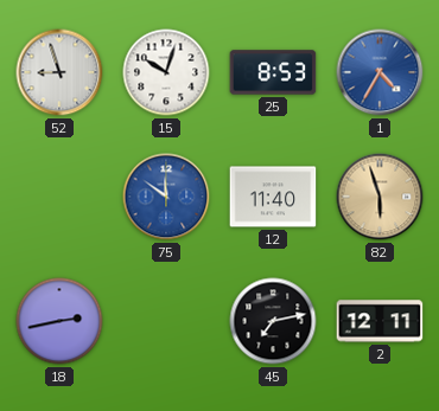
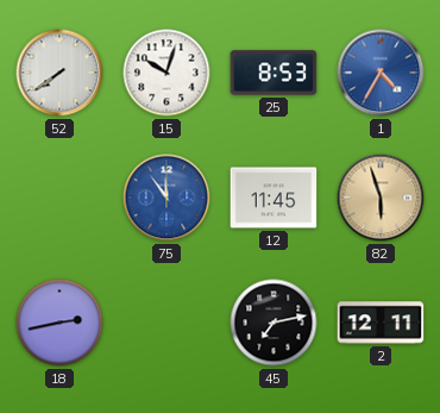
52: 8:57 -> 7:39 (59, 73)
75: 11:51 -> 11:54 (166, 198)
12: 11:40 -> 11:45 (274, 198)
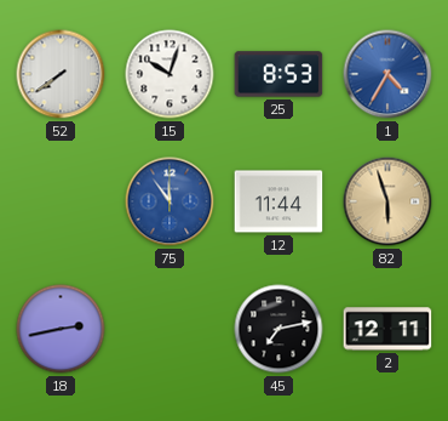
12: 11:45 -> 11:44 (278, 201)
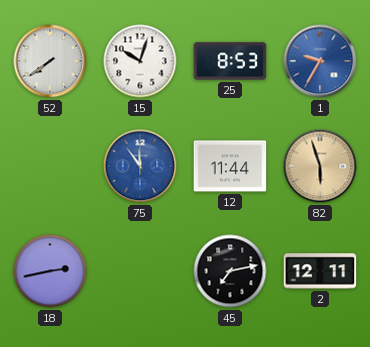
1: 4:35 -> 9:35 (320, 61)
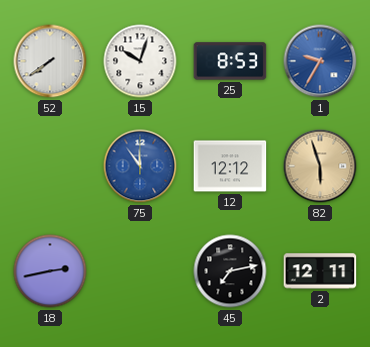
12: 11:44 -> 12:12 (230, 166)
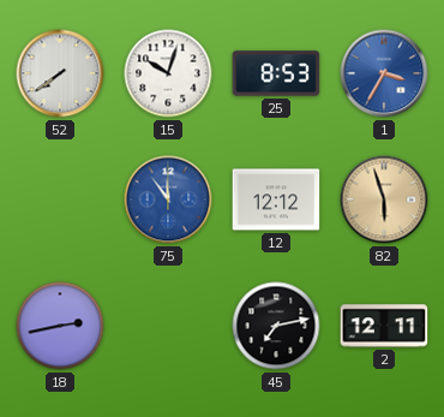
1: 9:35 -> 3:35 (384, 73)
